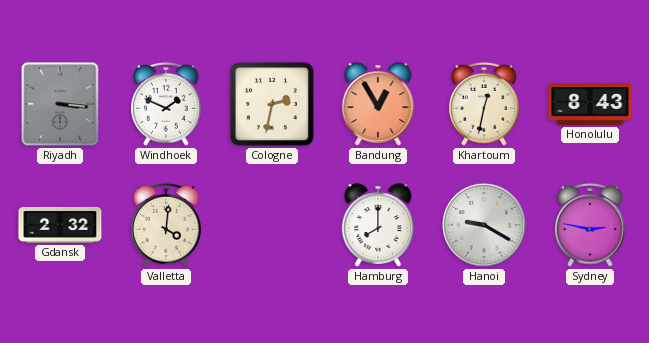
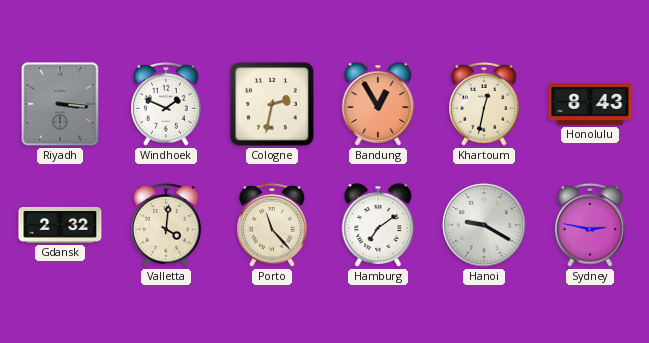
Porto: none -> 11:23 (272, 225)
Hamburg: 8:00 -> 7:09 (378, 225)
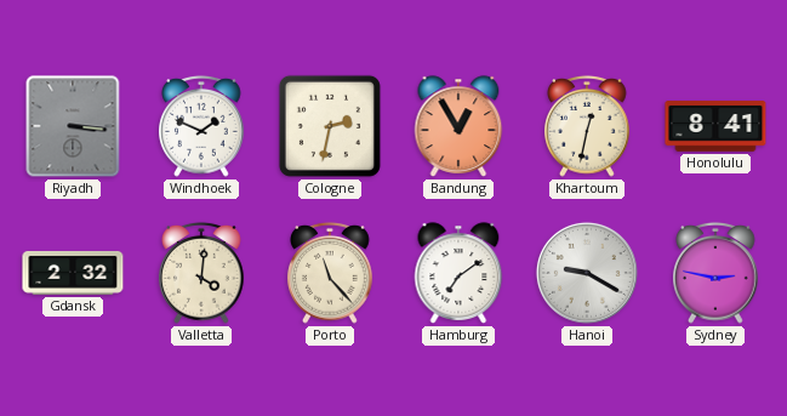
Honolulu: 8:43 -> 8:41 (715, 126)
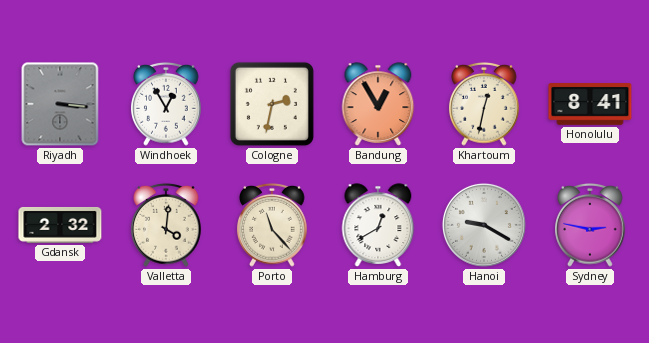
Windhoek: 1:49 -> 12:55 (166, 104)
Hamburg: 7:09 -> 12:40 (378, 225)
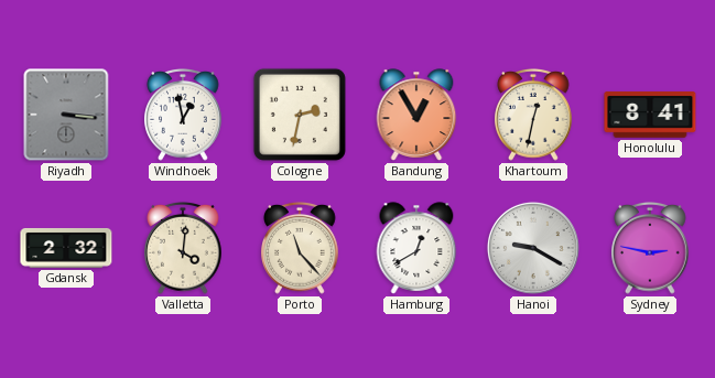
Windhoek: 12:55 -> 12:58 (183, 115)
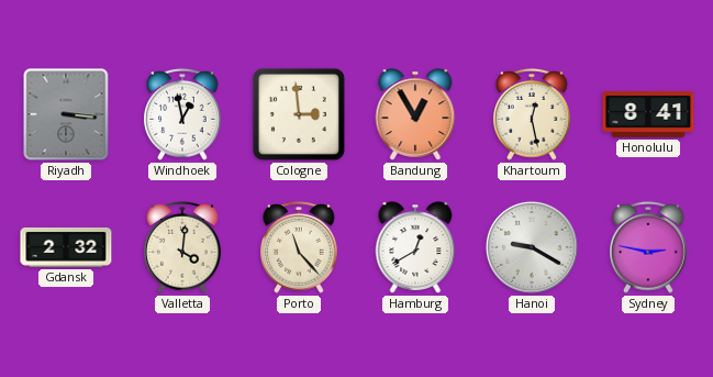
Cologne: 2:32 -> 2:59 (299, 114)
Khartoum: 12:32 -> 12:28 (532, 114)
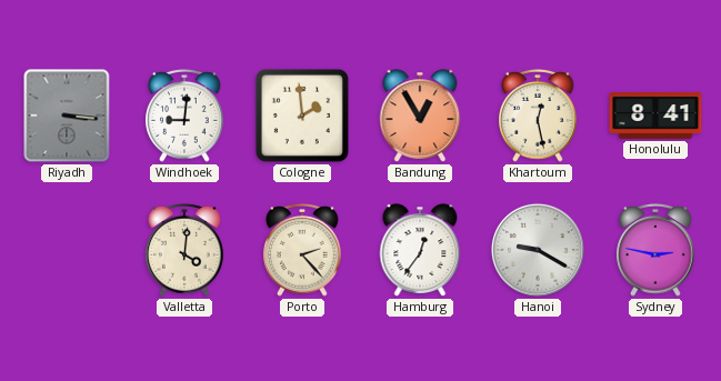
Windhoek: 12:58 -> 9:01 (184, 116)
Cologne: 2:59 -> 1:59 (302, 116)
Gdansk: 2:32 -> none (66, 247)
Porto: 11:23 -> 2:23 (302, 250)
Hamburg: 12:40 -> 12:36 (420, 250)
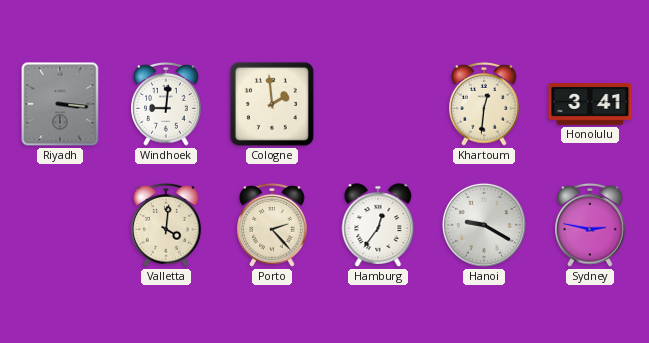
Bandung: 12:55 -> none (420, 116)
Khartoum: 12:28 -> 12:31 (484, 104)
Honolulu: 8:41 -> 3:41 (590, 104)
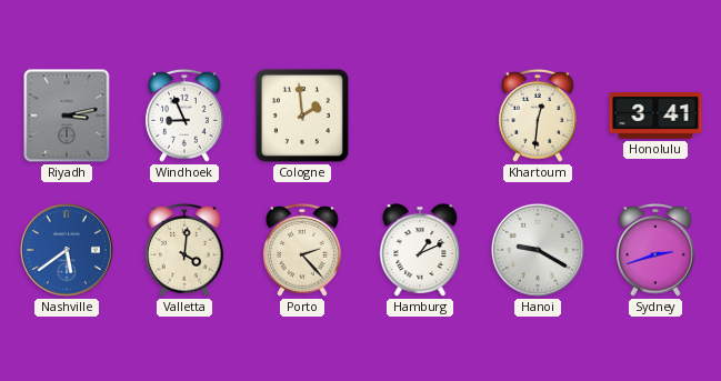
Riyadh: 3:16 -> 3:13 (67, 116)
Windhoek: 9:01 -> 8:56 (184, 116)
Nashville: none -> 5:39 (67, 250)
Hamburg: 12:36 -> 1:11 (420, 250)
Sydney: 2:47 -> 2:42 (655, 250)
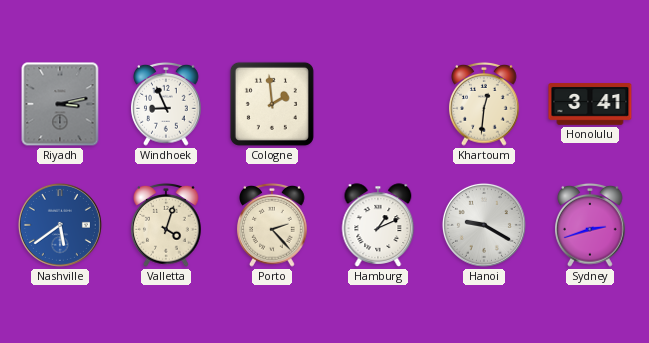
Valletta: 4:01 -> 4:03 (166, 225)
